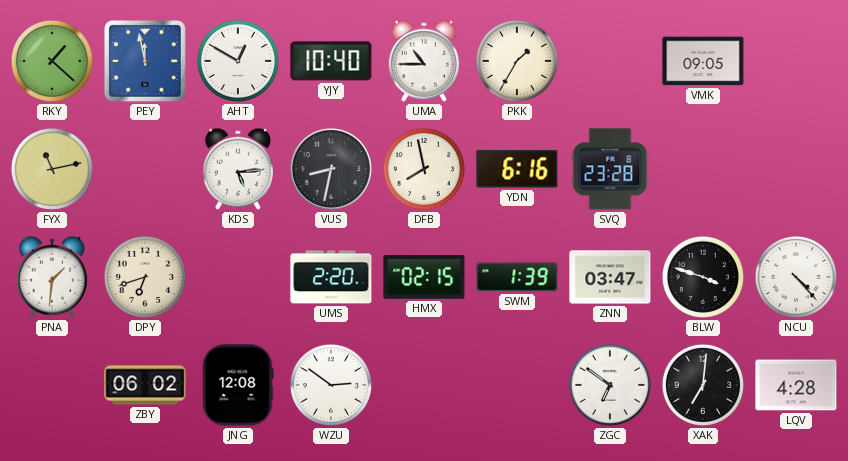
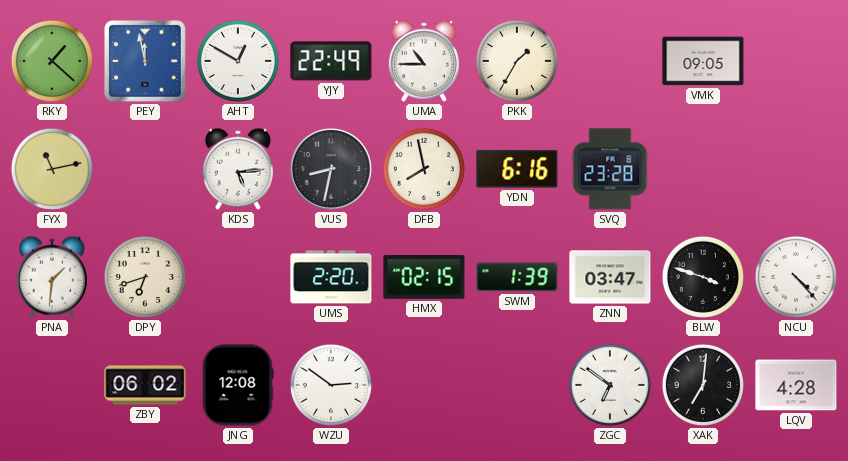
YJY: 10:40 -> 22:49 (331, 61)
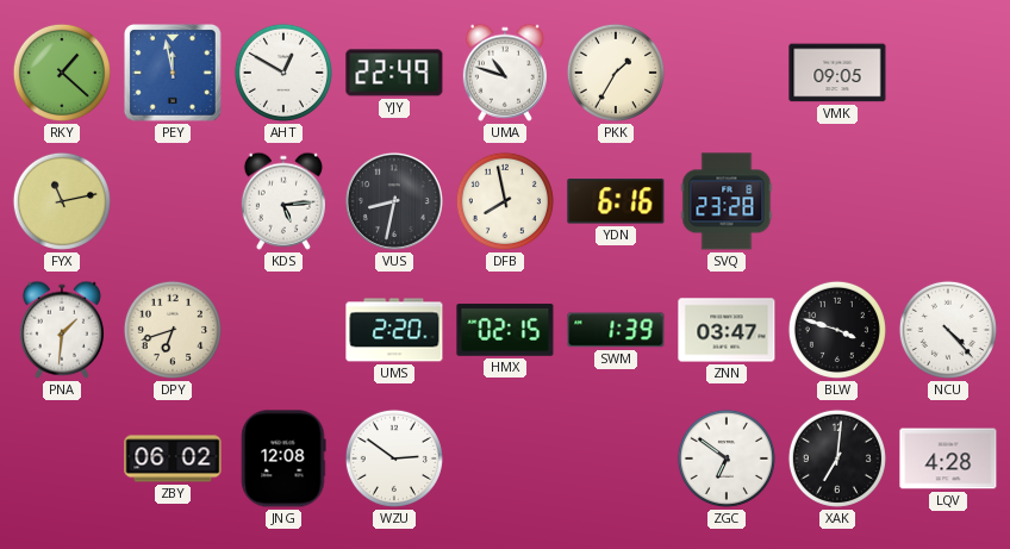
UMA: 10:45 -> 10:48 (505, 73)
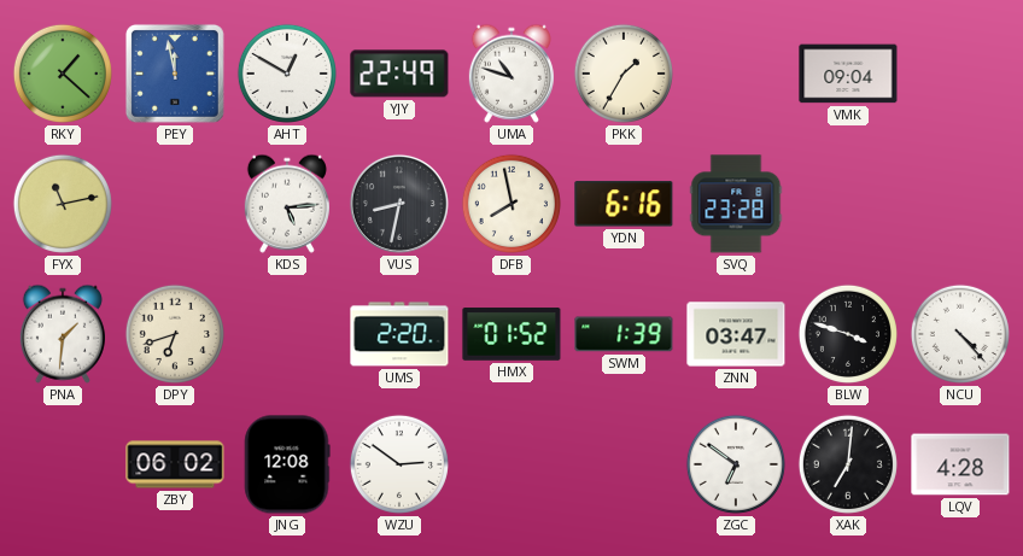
VMK: 09:05 -> 09:04 (848, 74)
HMX: 02:15 -> 01:52 (511, 334)
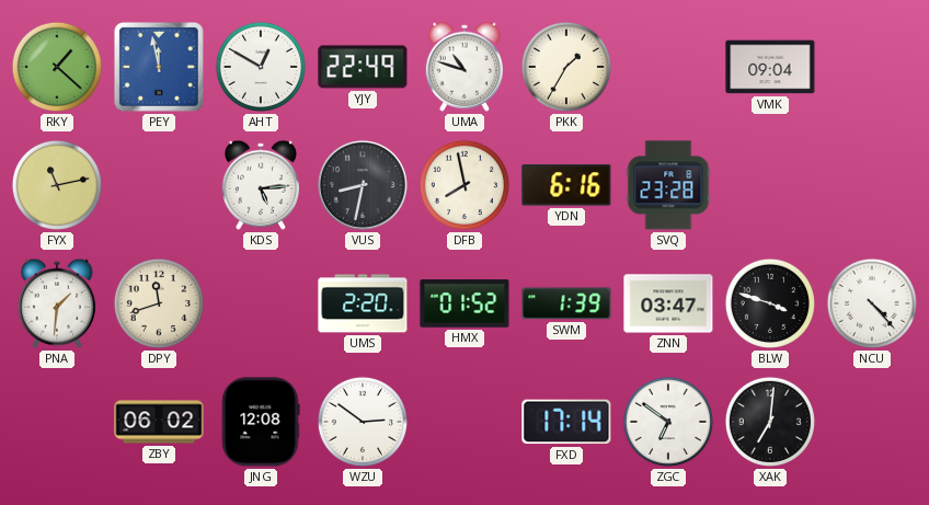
DPY: 6:42 -> 11:42 (159, 303)
FXD: none -> 17:14 (566, 422)
LQV: 4:28 -> none (960, 464)
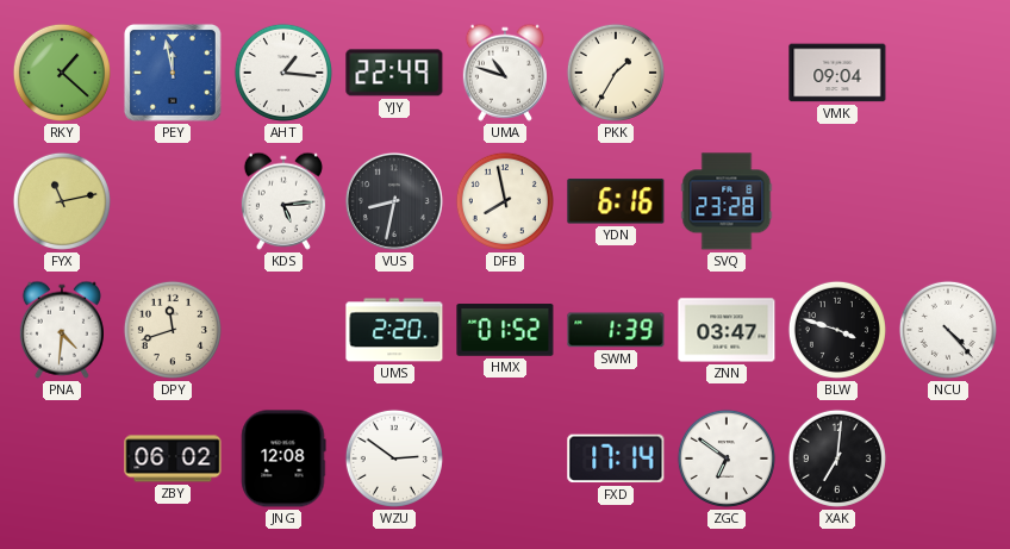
AHT: 12:50 -> 1:16 (283, 73)
PNA: 1:31 -> 4:31 (62, 330)
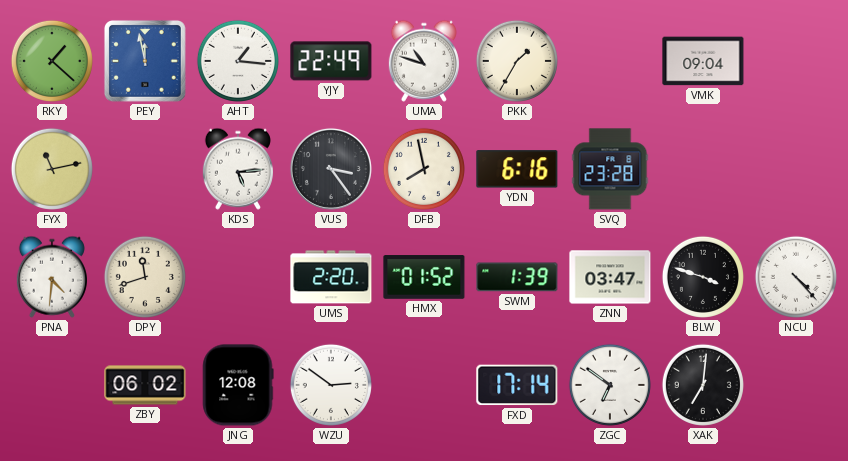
VUS: 8:32 -> 3:24 (331, 169)
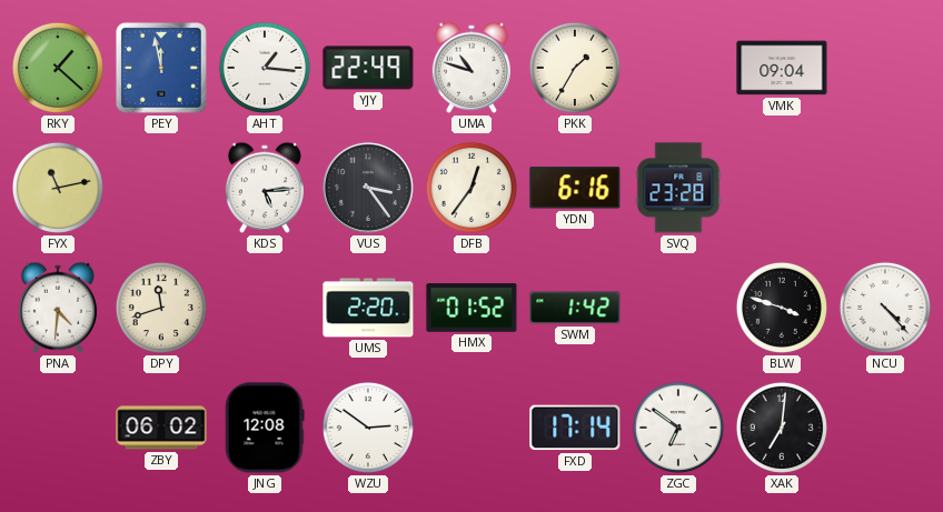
DFB: 7:58 -> 12:36 (471, 188)
SWM: 1:39 -> 1:42 (575, 308)
ZNN: 03:47 -> none (610, 277)
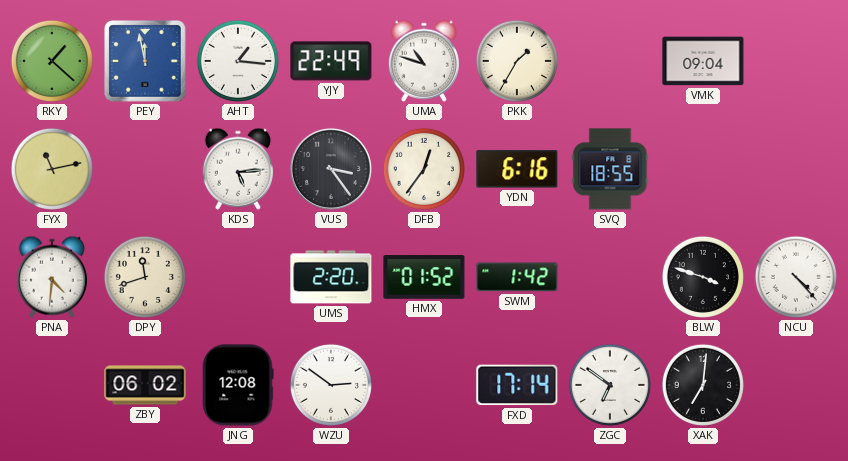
SVQ: 23:28 -> 18:55 (610, 169)
